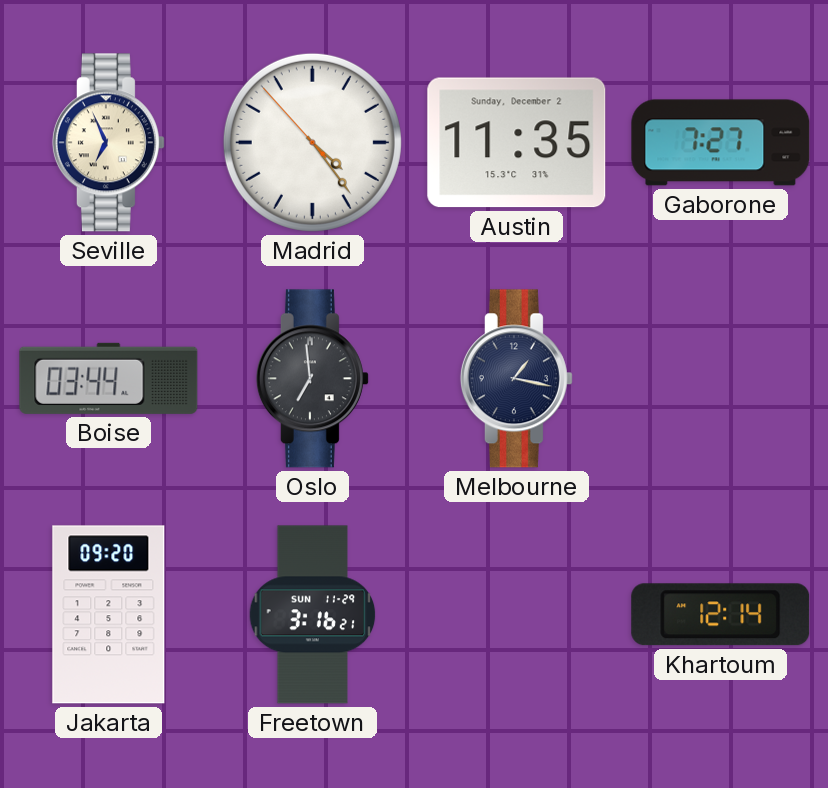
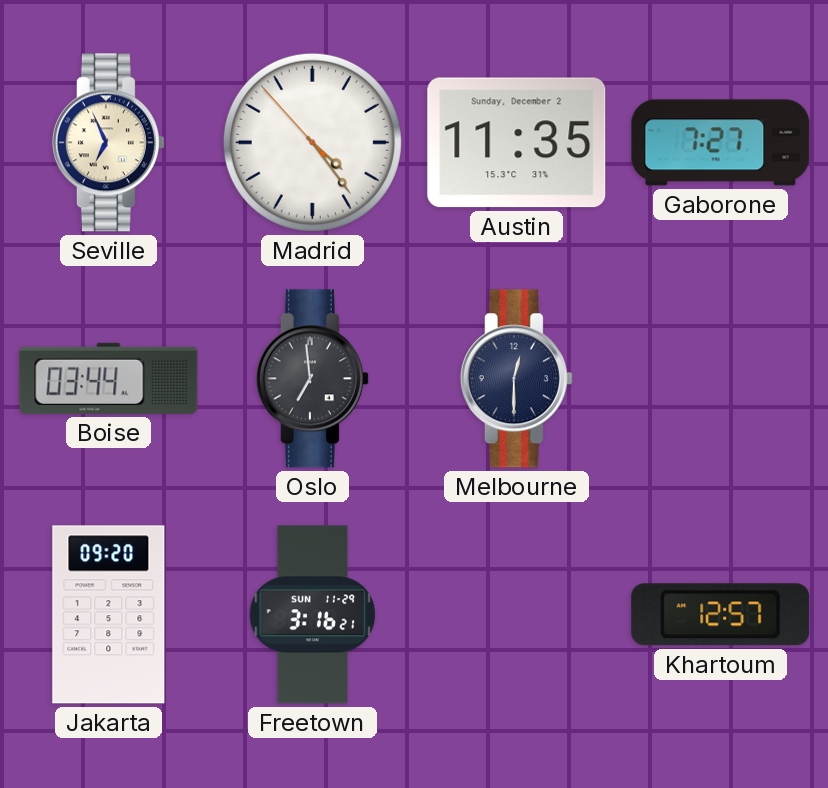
Melbourne: 1:17 -> 12:30 (516, 379)
Khartoum: 12:14 -> 12:57 (721, 615)
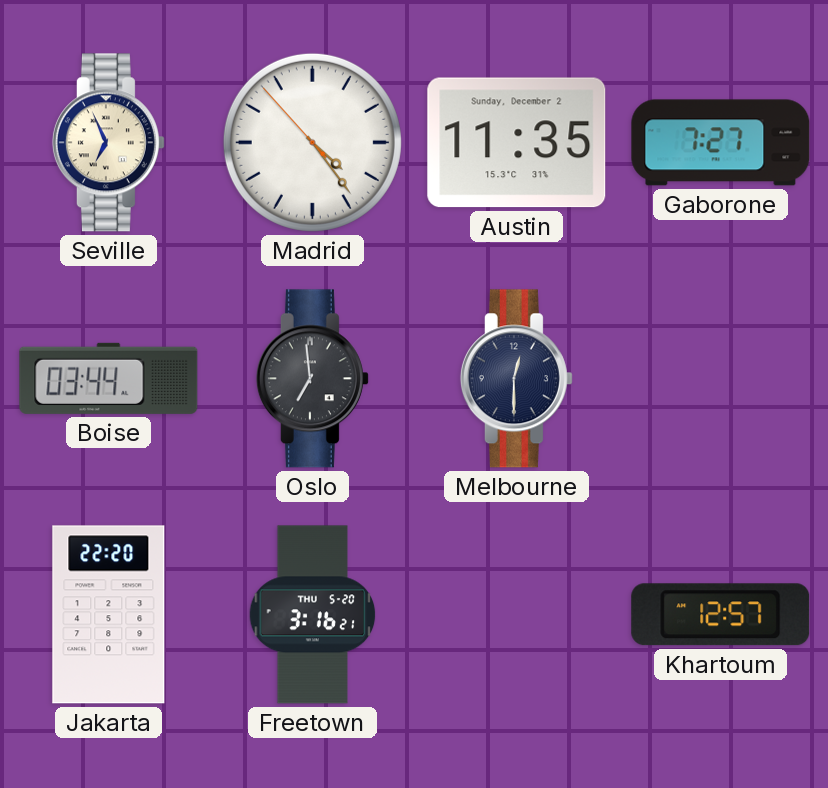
Jakarta: 09:20 -> 22:20 (109, 615)
Freetown date: SUN 11-29 -> THU 5-20 (313, 615)
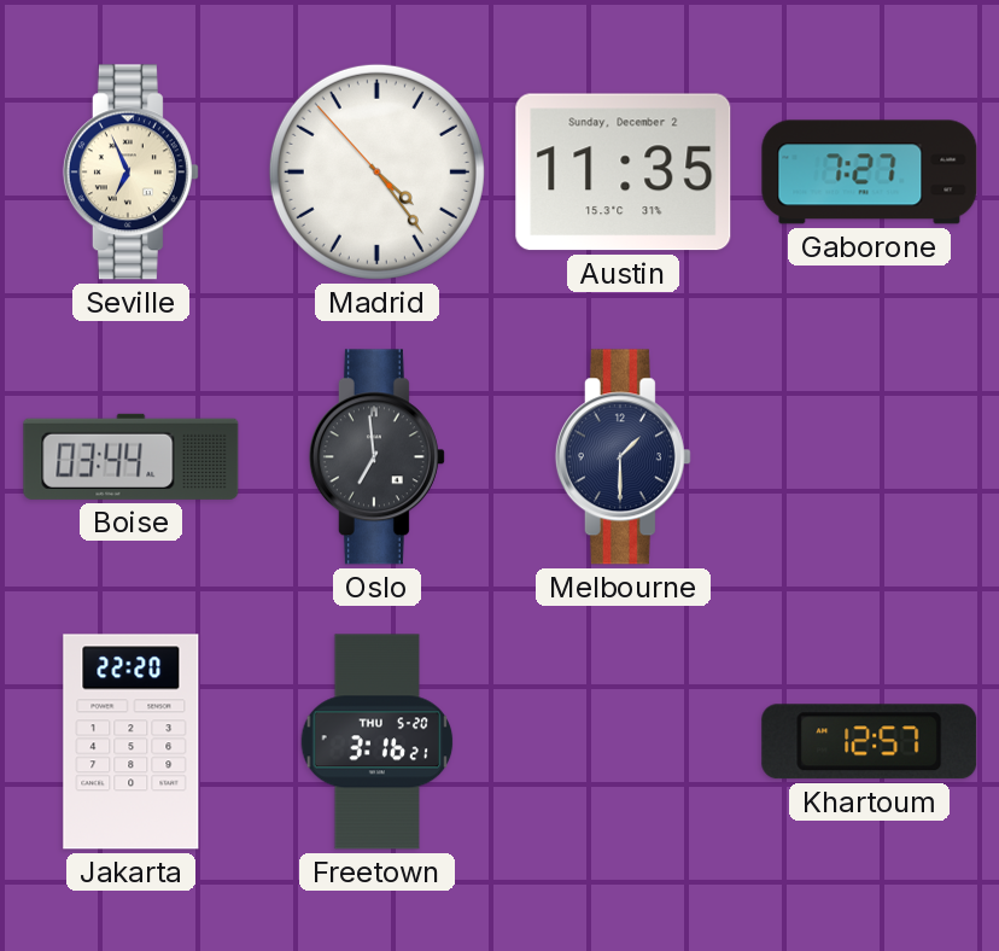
Melbourne: 12:30 -> 1:30 (623, 457)
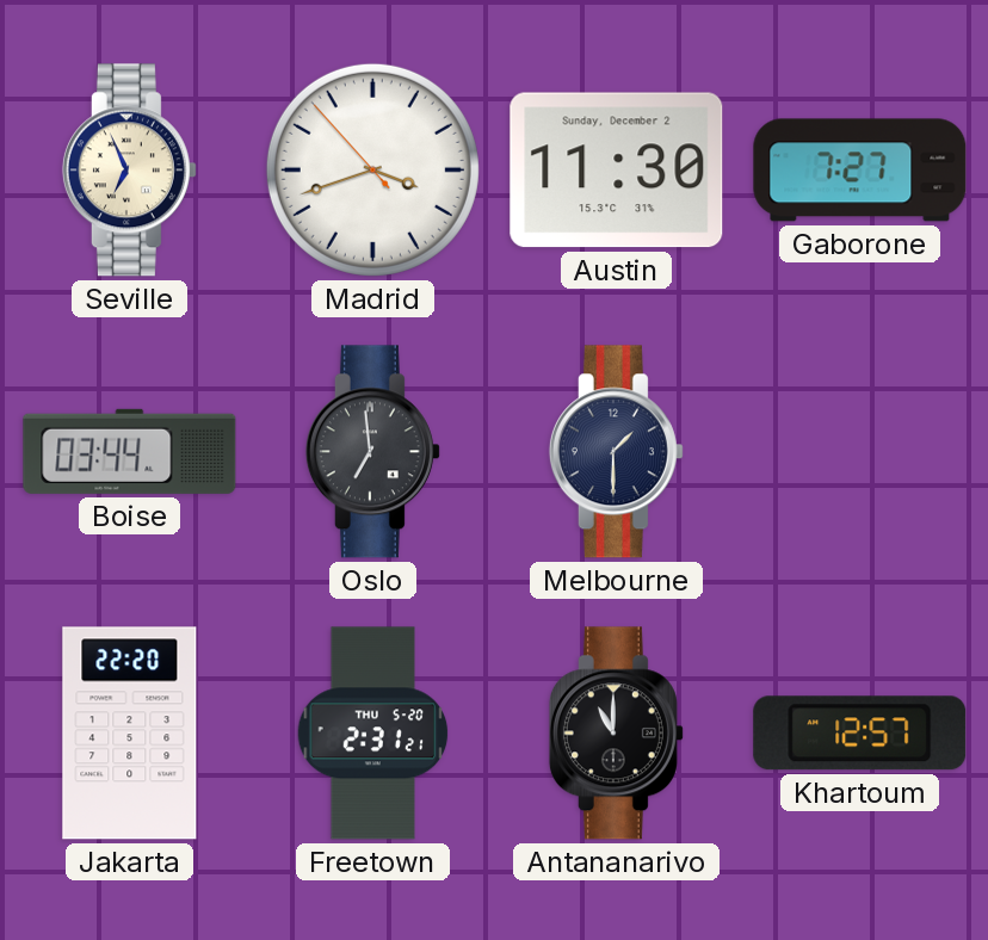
Madrid: 4:23 -> 3:41 (372, 169)
Austin: 11:35 -> 11:30 (617, 171)
Freetown: 3:16 -> 2:31 (373, 734)
Antananarivo: none -> 11:00 (616, 734)
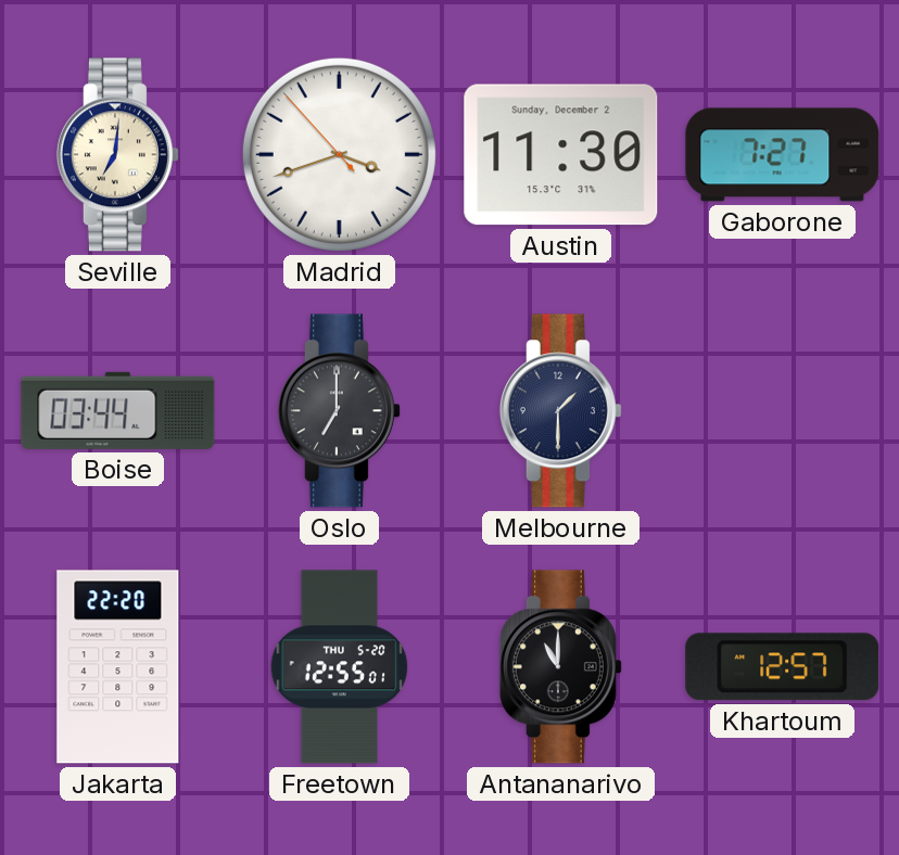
Seville: 6:56 -> 7:01 (117, 155)
Oslo: 6:59 -> 7:00 (339, 411)
Freetown: 2:31 -> 12:55 (340, 667)
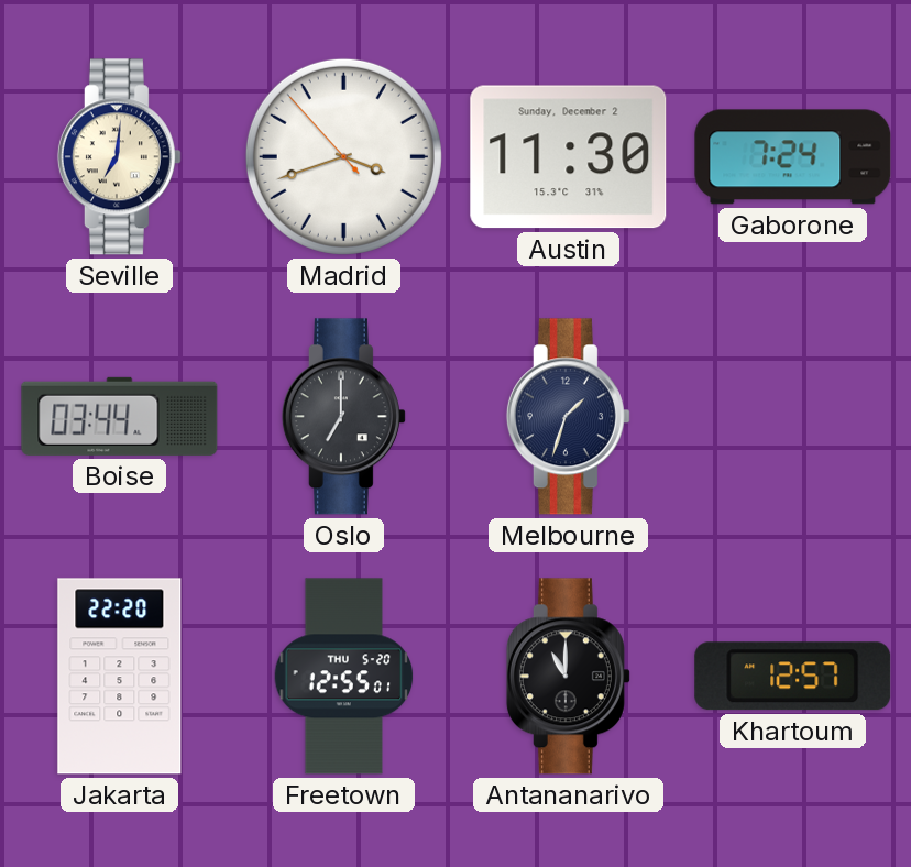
Gaborone: 7:27 -> 7:24 (793, 157)
Melbourne: 1:30 -> 1:33 (568, 417)
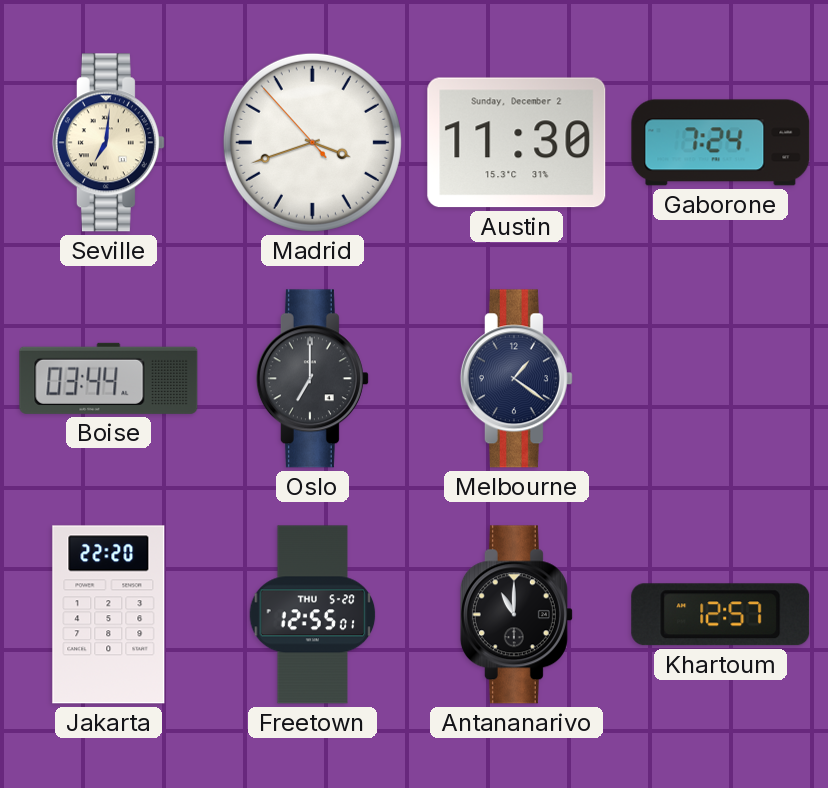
Melbourne: 1:33 -> 1:21 (516, 379)
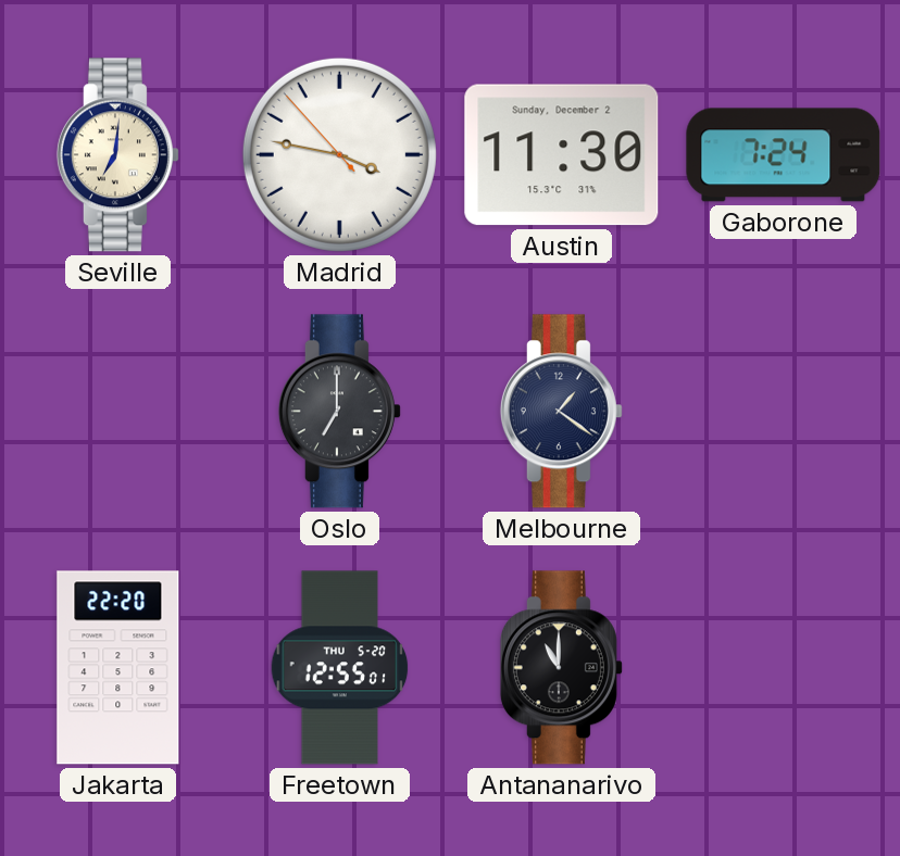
Madrid: 3:41 -> 3:46 (339, 154)
Boise: 03:44 -> none (109, 378)
Khartoum: 12:57 -> none (721, 615)
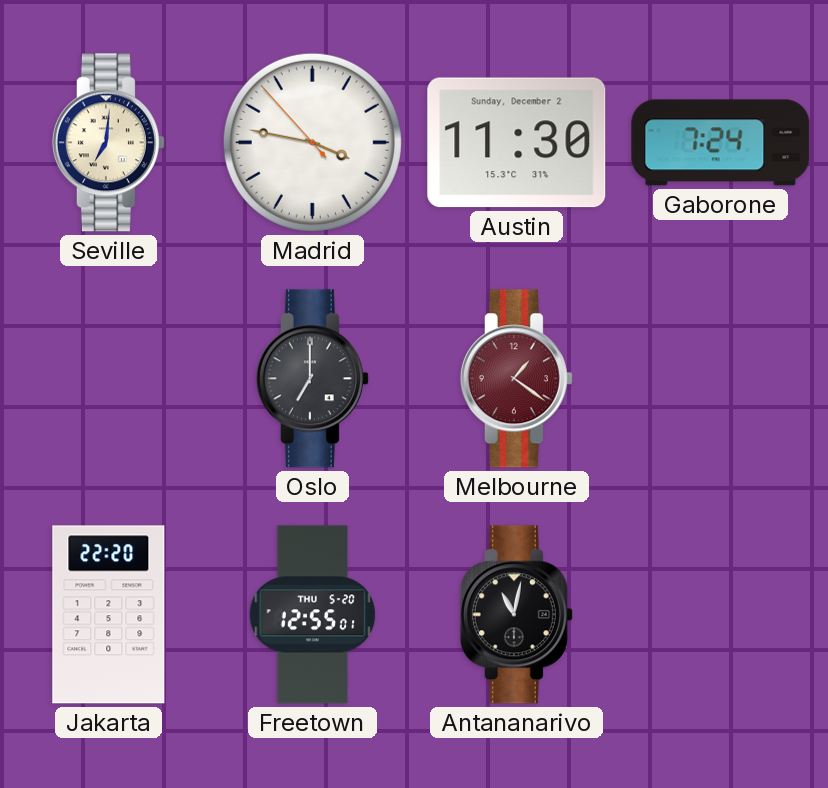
Melbourne dial: navy -> burgundy (516, 379)
Antananarivo: 11:00 -> 11:02 (516, 615)
